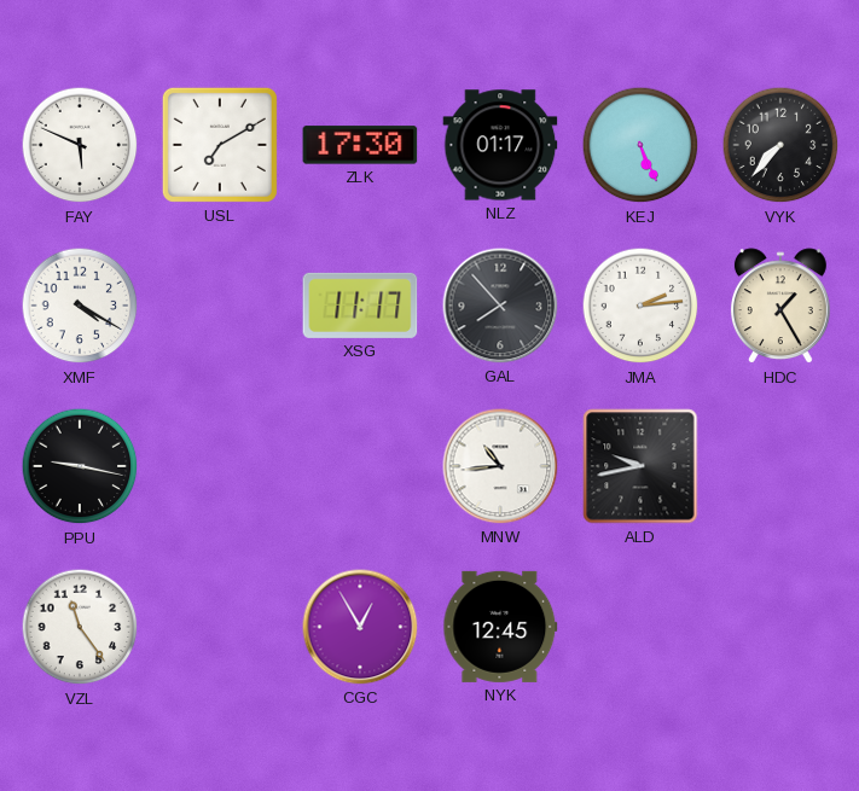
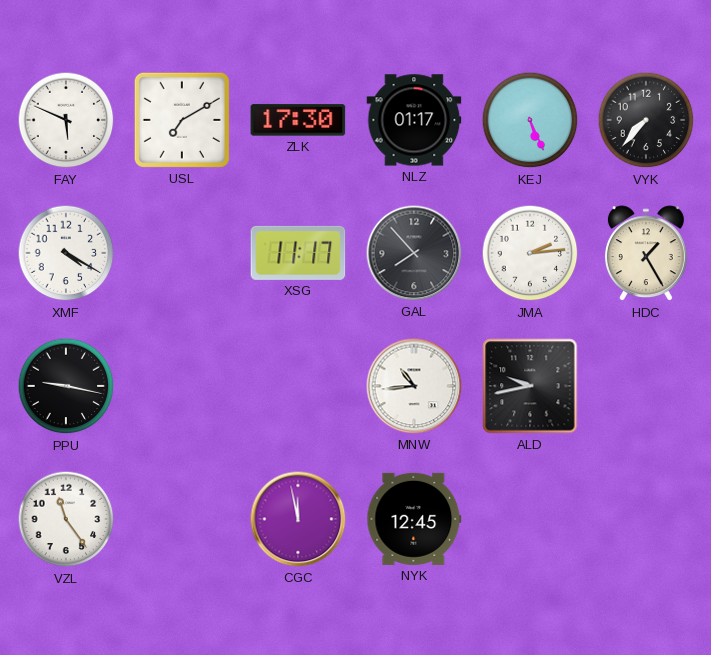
CGC: 12:55 -> 11:58 (298, 519)
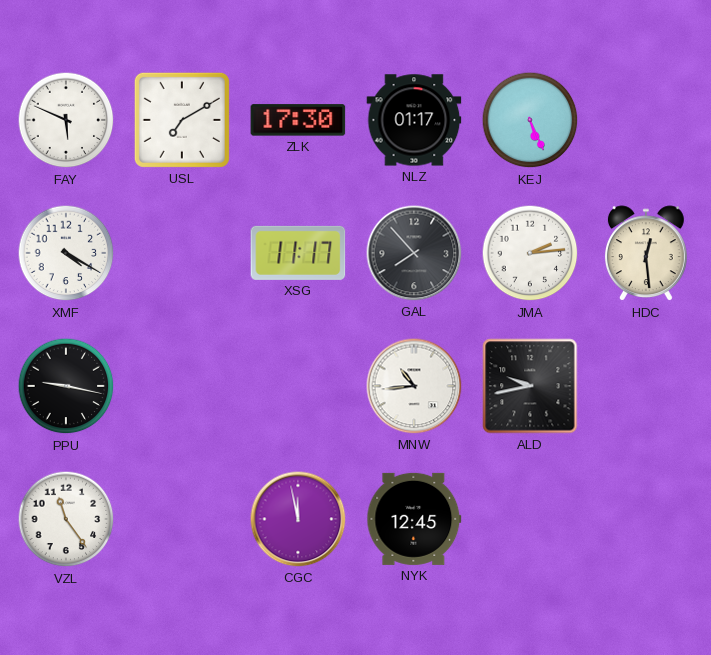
VYK: 7:37 -> none (646, 120)
HDC: 1:25 -> 12:29 (646, 254)
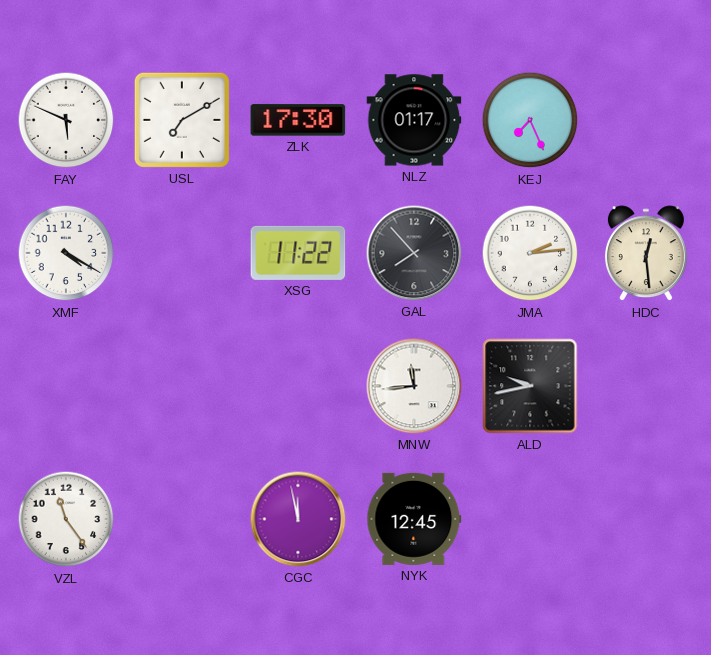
KEJ: 5:26 -> 7:26 (530, 120)
XSG: 11:17 -> 11:22 (298, 253)
PPU: 9:17 -> none (66, 386)
MNW: 10:44 -> 11:44 (414, 386)
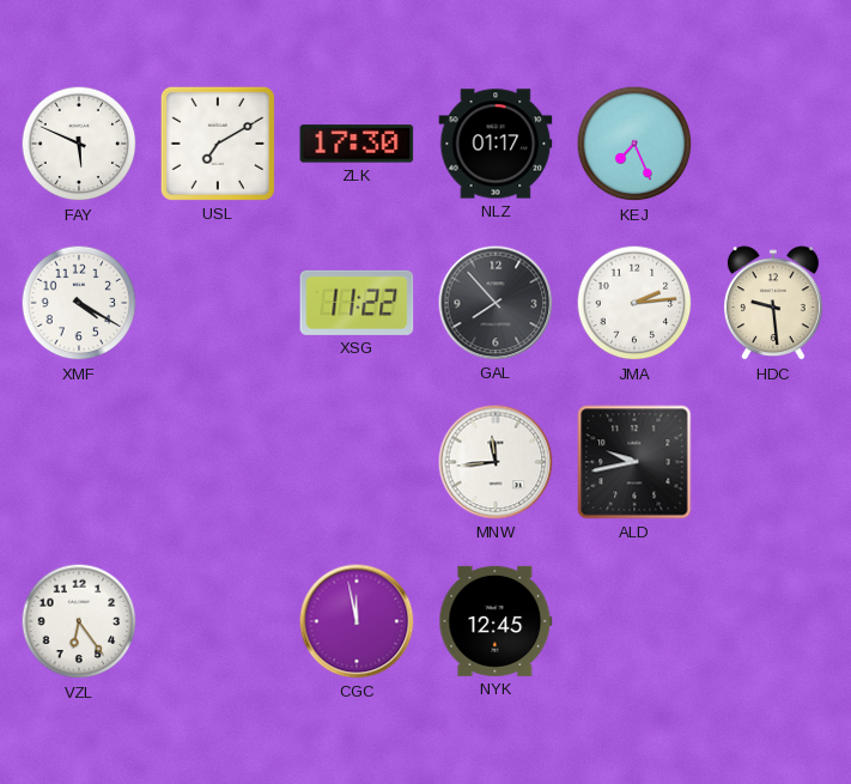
HDC: 12:29 -> 9:29 (773, 304)
VZL: 11:24 -> 6:24 (79, 621)
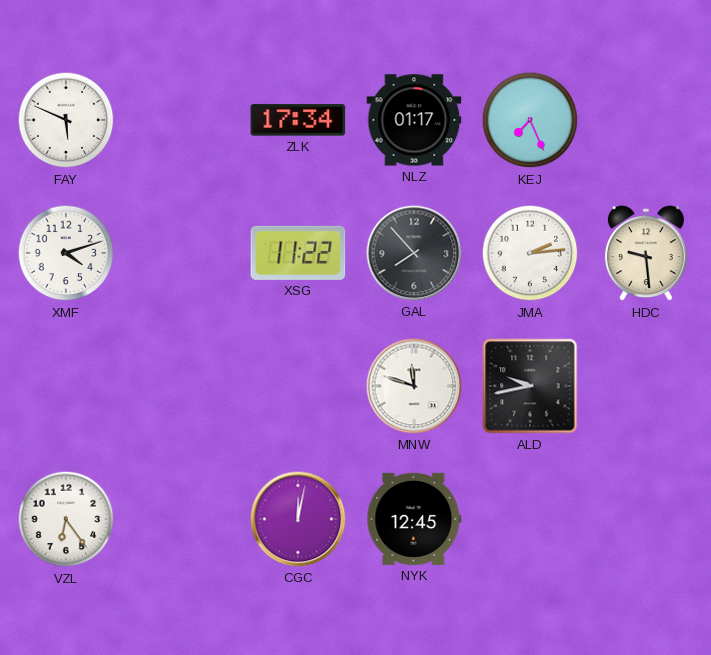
USL: 7:10 -> none (218, 144)
ZLK: 17:30 -> 17:34 (298, 120)
XMF: 4:20 -> 4:12 (66, 253)
MNW: 11:44 -> 11:48 (414, 386)
CGC: 11:58 -> 12:02 (298, 519)
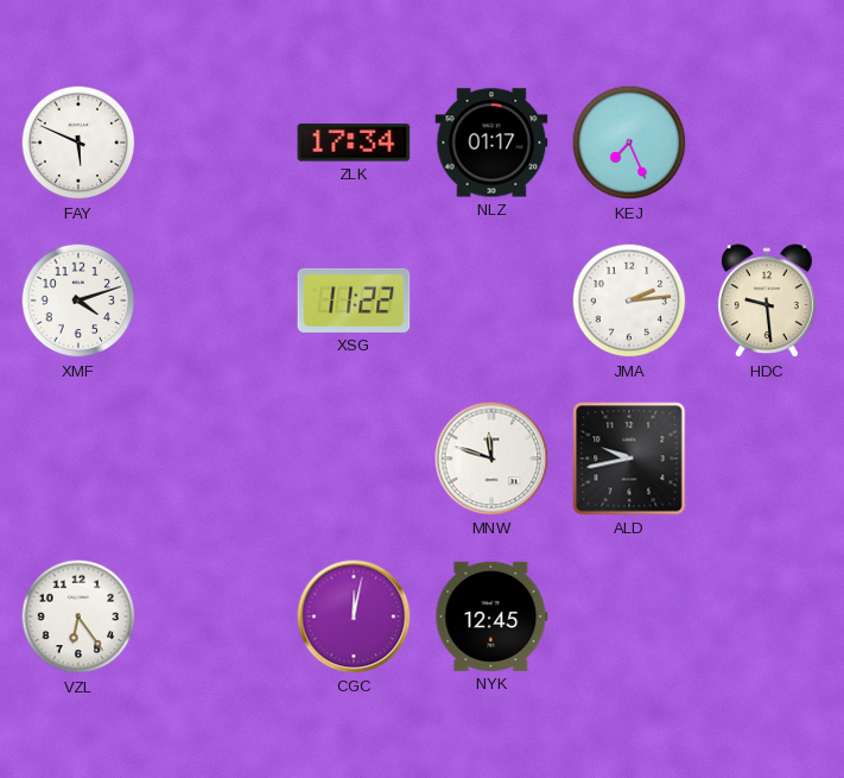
GAL: 7:53 -> none (414, 253)
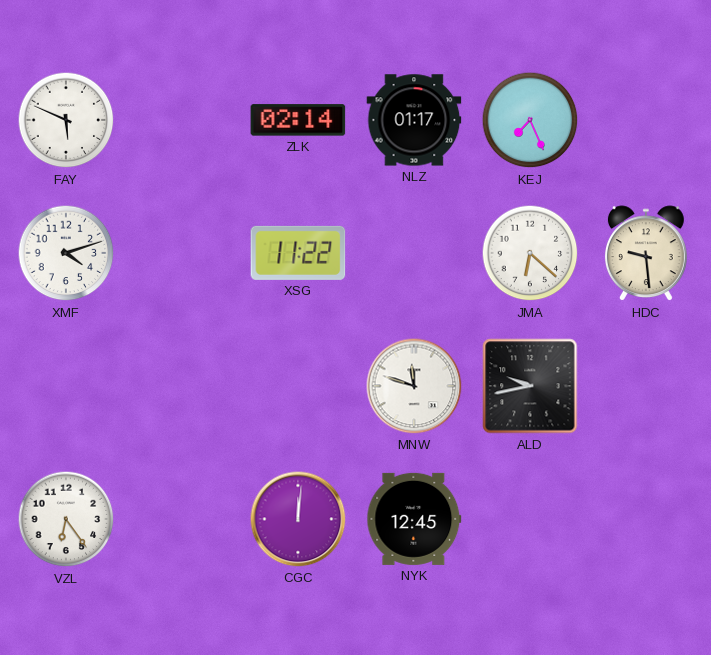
ZLK: 17:34 -> 02:14 (298, 120)
JMA: 2:14 -> 6:22 (530, 253)
CGC: 12:02 -> 12:01 (298, 519)
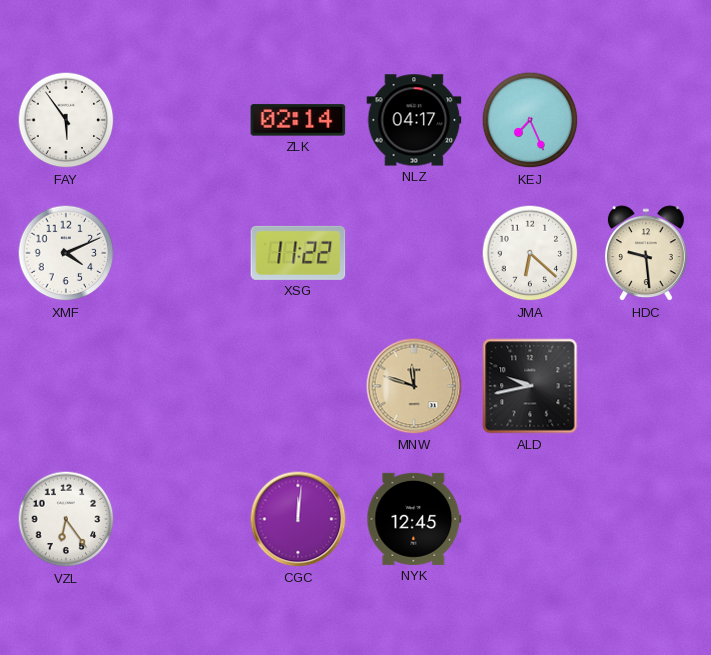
FAY: 5:49 -> 5:54 (66, 120)
NLZ: 01:17 -> 04:17 (414, 120)
XMF: 4:12 -> 4:11 (66, 253)
MNW dial: white -> champagne (414, 386)
